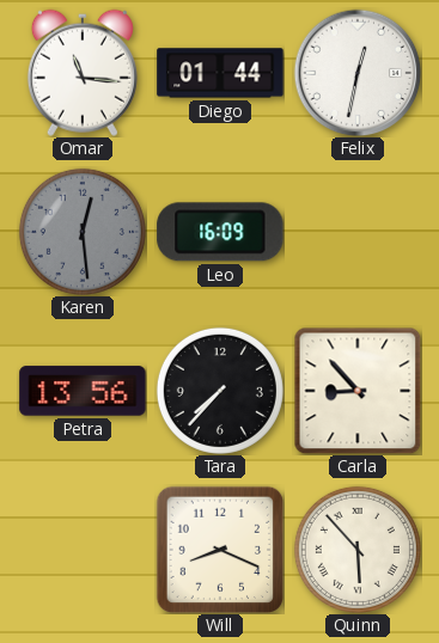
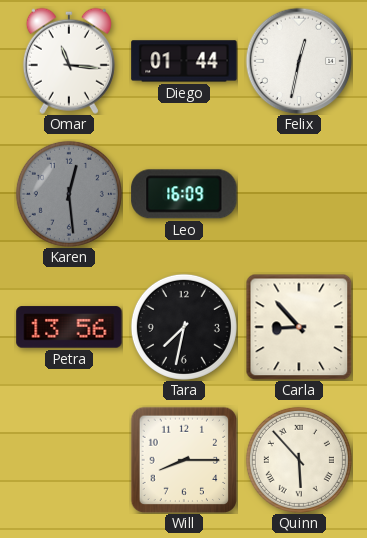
Tara: 7:37 -> 7:32 (184, 327)
Will: 8:19 -> 8:15 (184, 460)
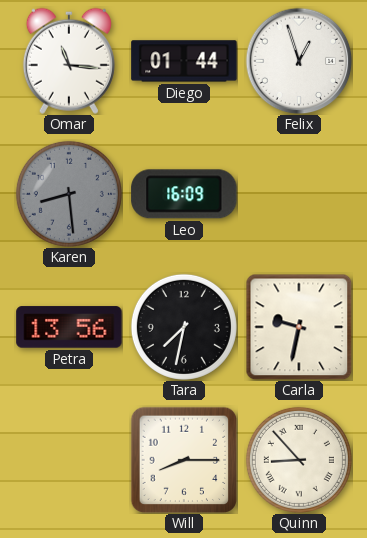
Felix: 12:32 -> 12:57 (299, 61)
Karen: 12:29 -> 8:29 (69, 194)
Carla: 8:53 -> 9:32 (299, 327)
Quinn: 5:53 -> 8:53 (299, 460)
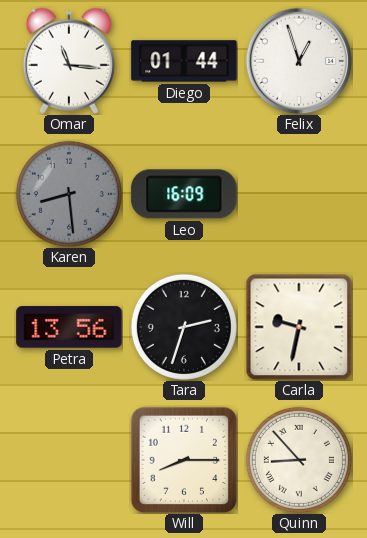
Tara: 7:32 -> 2:33 (184, 327)
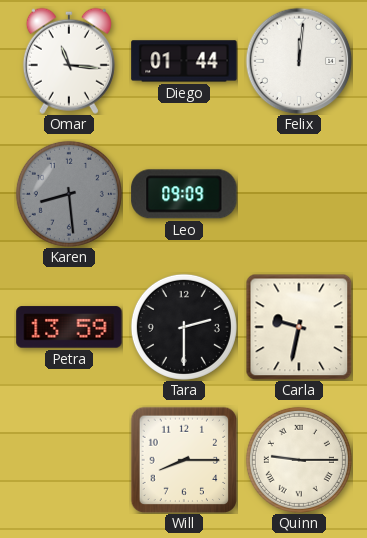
Felix: 12:57 -> 12:01 (299, 61)
Leo: 16:09 -> 09:09 (184, 194)
Petra: 13:56 -> 13:59 (69, 327)
Tara: 2:33 -> 2:30 (184, 327)
Quinn: 8:53 -> 9:15 (299, 460)
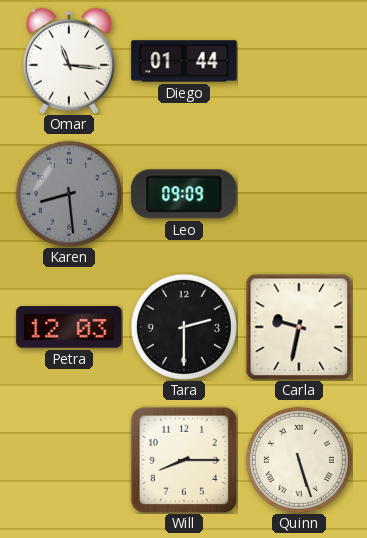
Felix: 12:01 -> none (299, 61)
Petra: 13:59 -> 12:03 (69, 327)
Quinn: 9:15 -> 5:27 (299, 460)
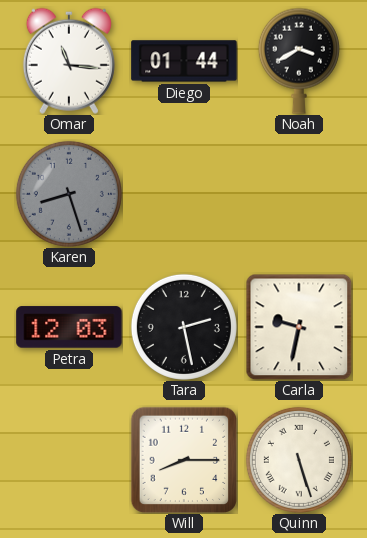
Noah: none -> 3:40 (299, 61)
Karen: 8:29 -> 8:27 (69, 194)
Leo: 09:09 -> none (184, 194)
Tara: 2:30 -> 2:28 (184, 327)
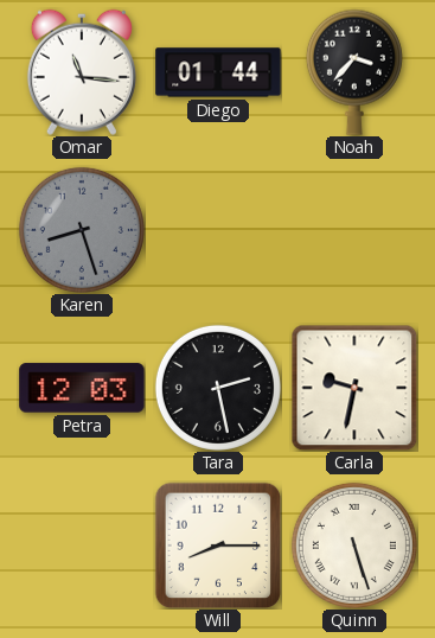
Noah: 3:40 -> 3:37 (354, 72)
